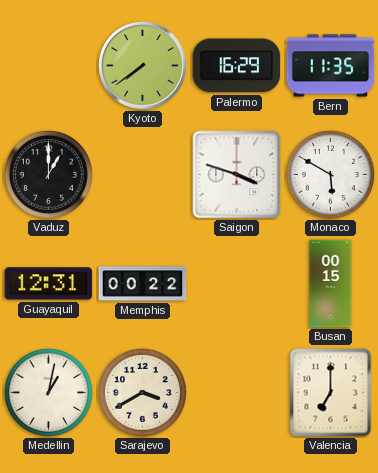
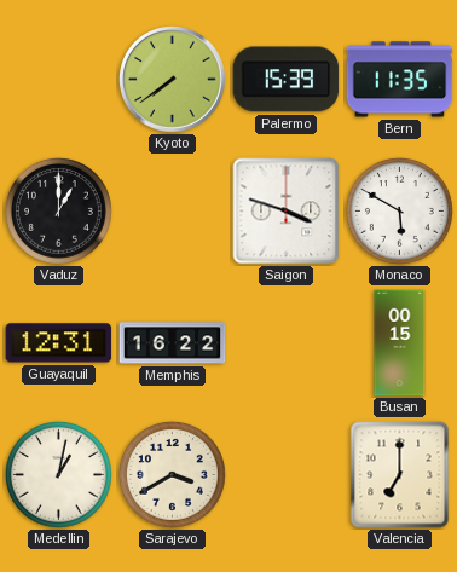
Palermo: 16:29 -> 15:39 (287, 80)
Memphis: 00:22 -> 16:22 (173, 343)
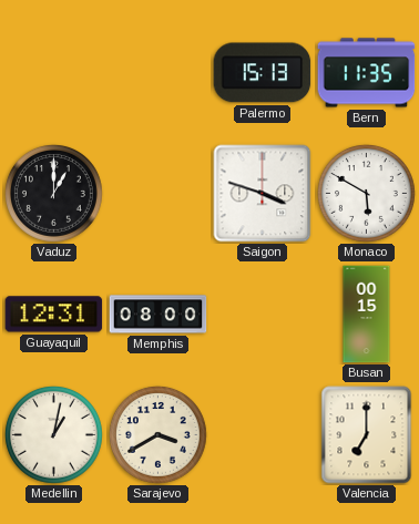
Kyoto: 7:39 -> none (173, 80)
Palermo: 15:39 -> 15:13 (263, 73)
Memphis: 16:22 -> 08:00 (159, 315)
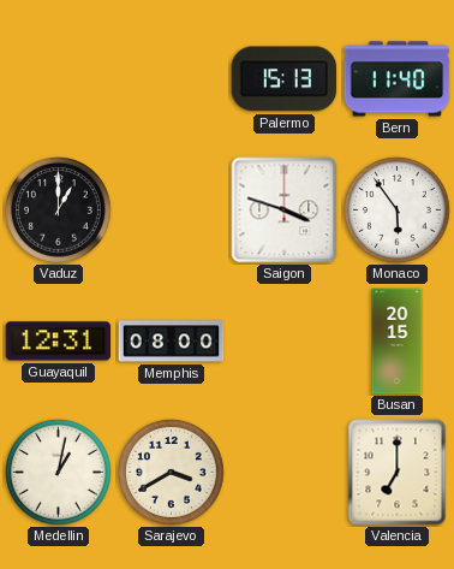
Bern: 11:35 -> 11:40 (398, 79)
Monaco: 5:50 -> 5:54 (398, 211)
Busan: 00:15 -> 20:15 (398, 342)
